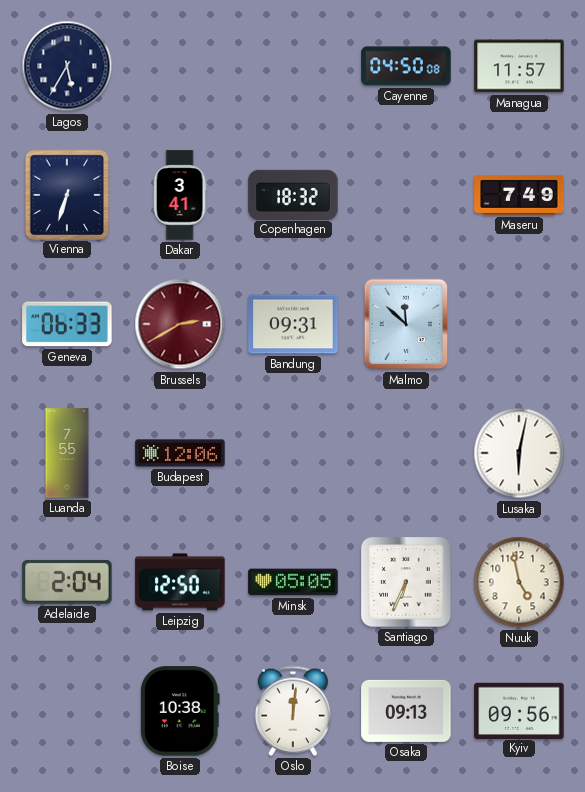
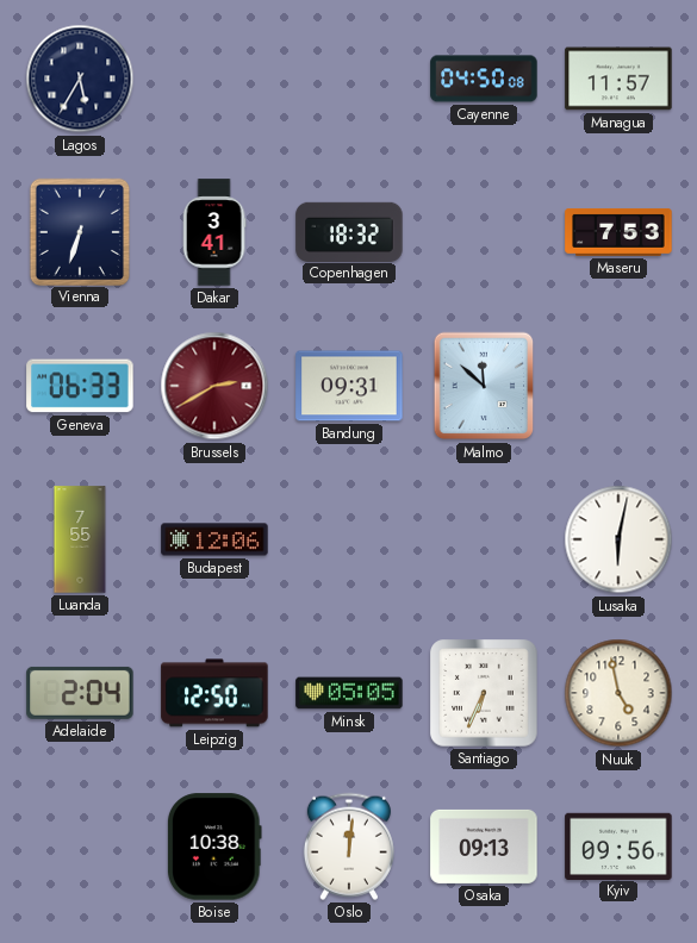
Maseru: 7:49 -> 7:53 (618, 232)
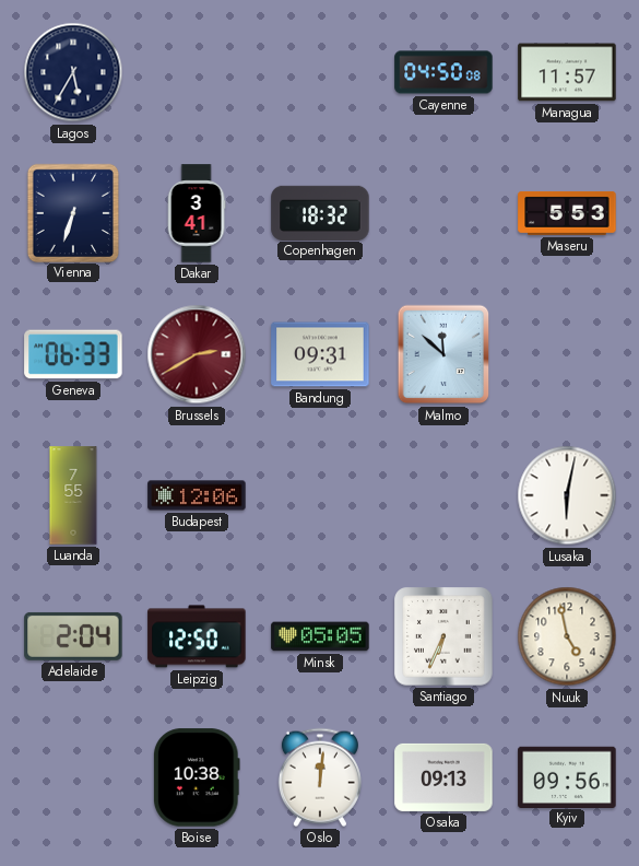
Maseru: 7:53 -> 5:53 (567, 213)
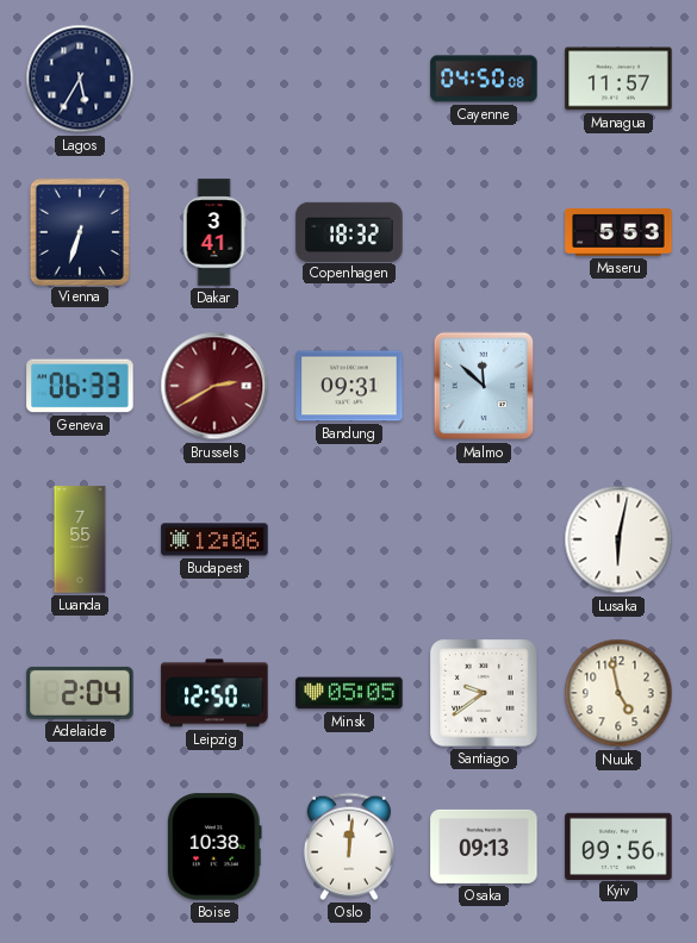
Santiago: 6:34 -> 9:39 (484, 693)
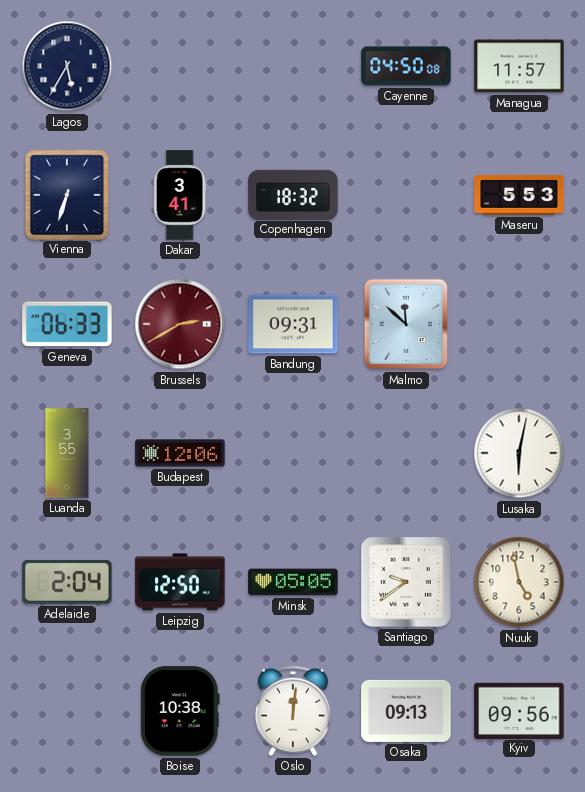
Luanda: 7:55 -> 3:55 (67, 453)
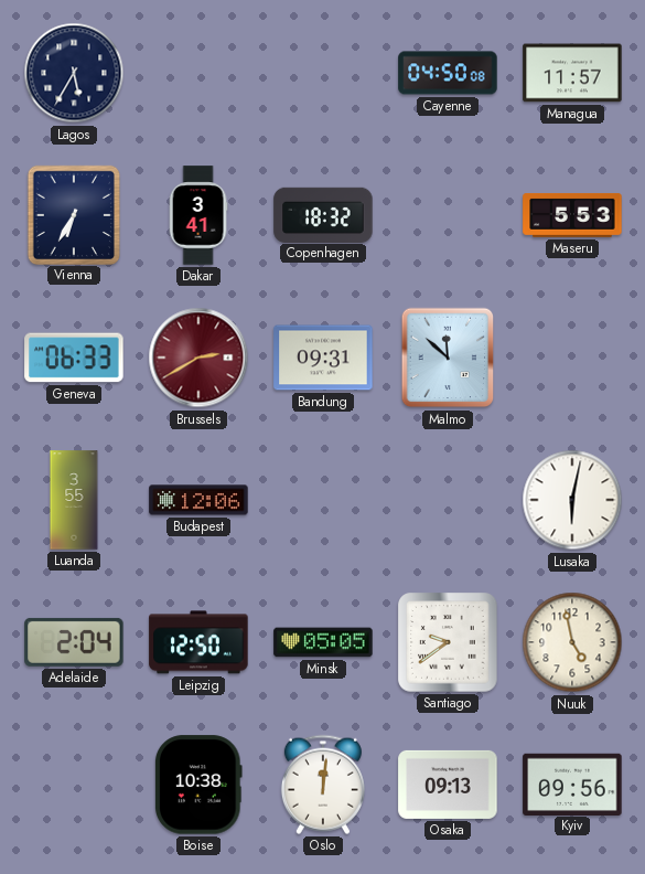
Vienna: 6:33 -> 6:35 (73, 214)
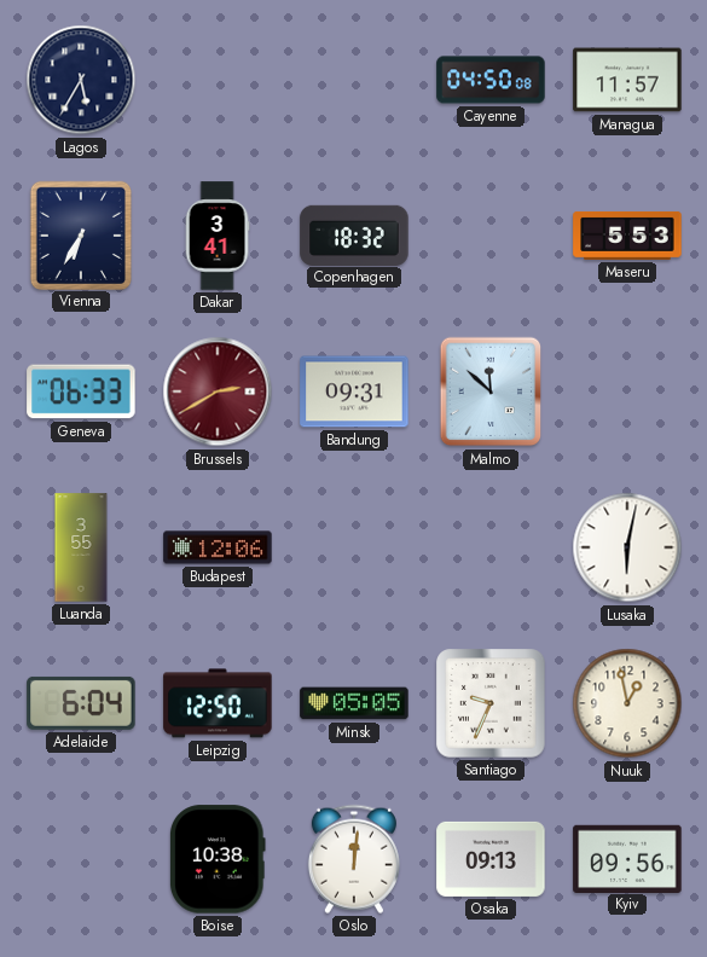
Adelaide: 2:04 -> 6:04 (81, 703)
Santiago: 9:39 -> 9:34 (491, 703)
Nuuk: 4:58 -> 12:58 (627, 703)
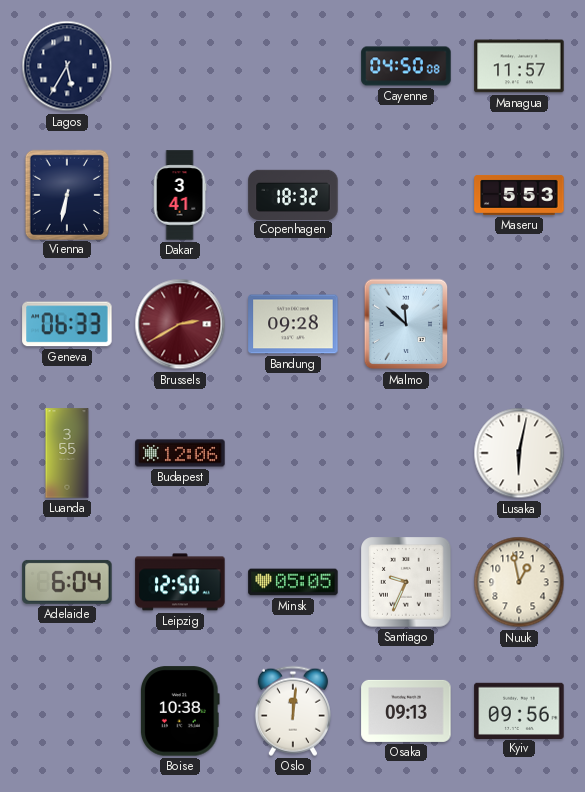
Vienna: 6:35 -> 6:32 (66, 194)
Bandung: 09:31 -> 09:28 (293, 324)
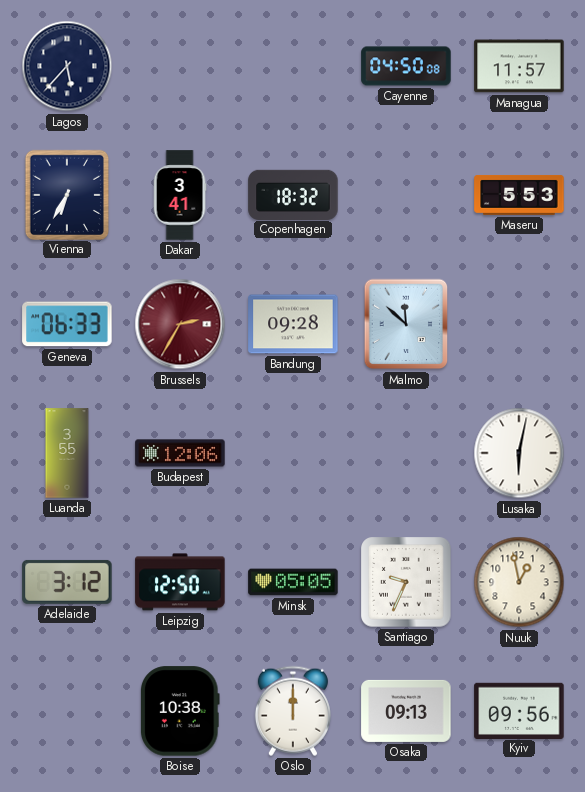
Lagos: 5:35 -> 5:37 (67, 66)
Vienna: 6:32 -> 6:35 (66, 194)
Brussels: 2:40 -> 2:35 (180, 324)
Adelaide: 6:04 -> 3:12 (67, 582)
Oslo: 12:01 -> 12:00 (293, 711)
